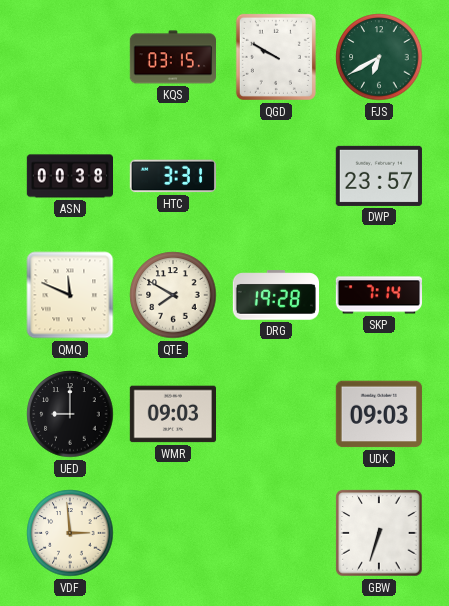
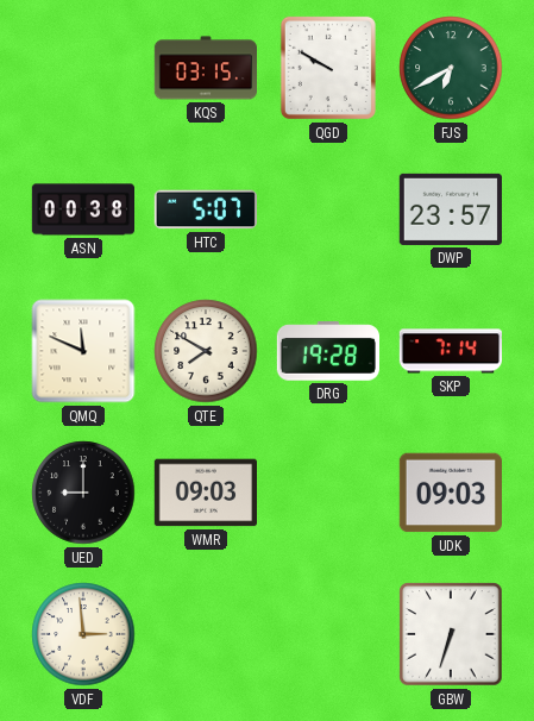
HTC: 3:31 -> 5:07 (206, 209)
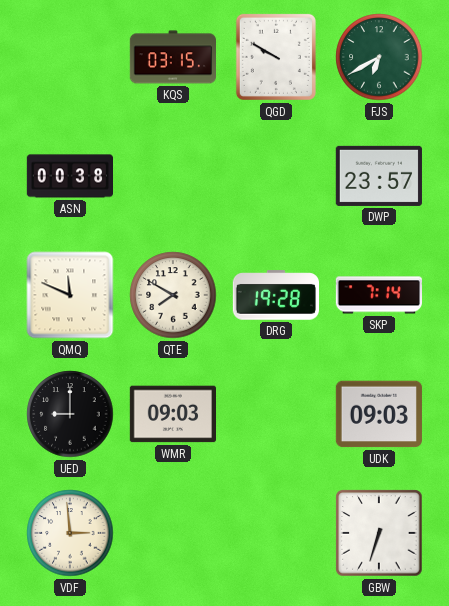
HTC: 5:07 -> none (206, 209)
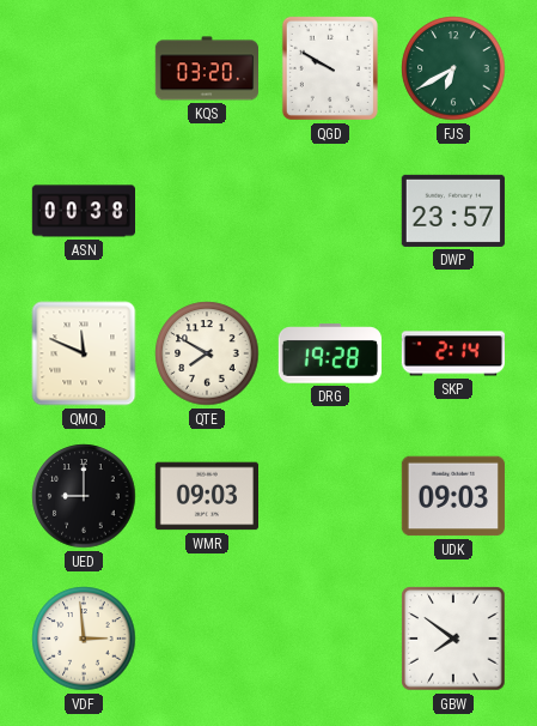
KQS: 03:15 -> 03:20 (206, 68)
SKP: 7:14 -> 2:14 (452, 353)
GBW: 6:33 -> 7:51 (453, 639)
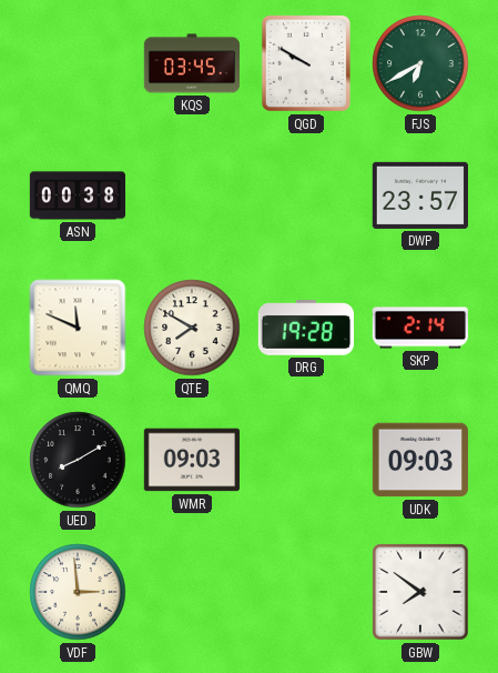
KQS: 03:20 -> 03:45 (191, 63)
UED: 9:00 -> 8:10 (78, 460)
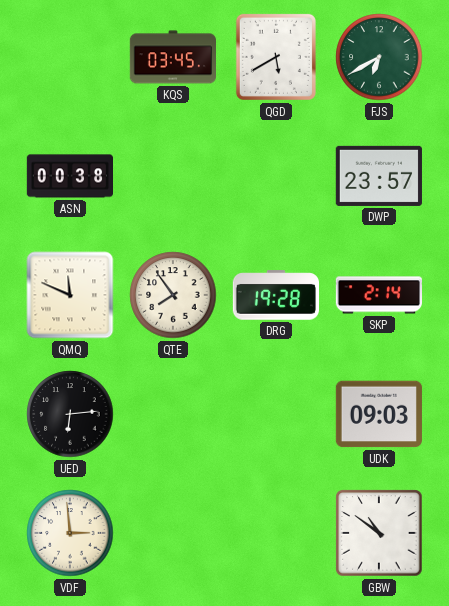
QGD: 9:50 -> 5:40 (276, 57)
QTE: 7:50 -> 7:54 (173, 295)
UED: 8:10 -> 6:14 (70, 414)
WMR: 09:03 -> none (191, 460)
GBW: 7:51 -> 10:51 (379, 533)
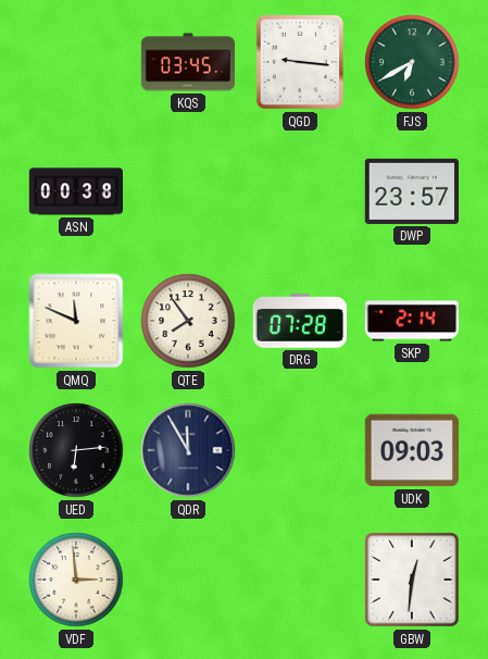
QGD: 5:40 -> 9:16 (300, 62)
DRG: 19:28 -> 07:28 (299, 321)
QDR: none -> 11:55 (188, 450)
GBW: 10:51 -> 12:31 (412, 580)
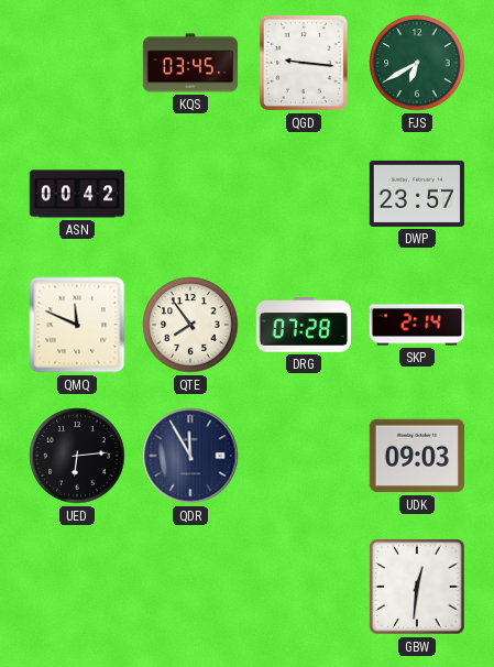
ASN: 00:38 -> 00:42 (76, 194)
VDF: 2:59 -> none (76, 580)
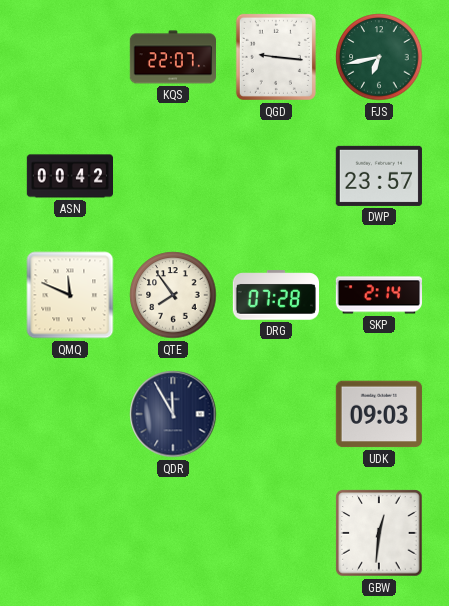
KQS: 03:45 -> 22:07 (172, 57)
FJS: 6:40 -> 6:43 (379, 57)
UED: 6:14 -> none (77, 456)
